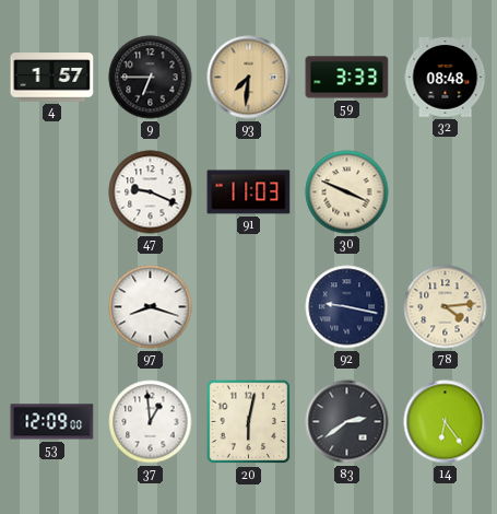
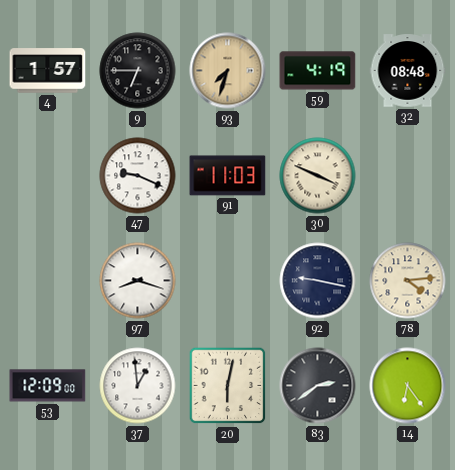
93: 7:31 -> 7:33 (228, 71)
59: 3:33 -> 4:19 (318, 71)
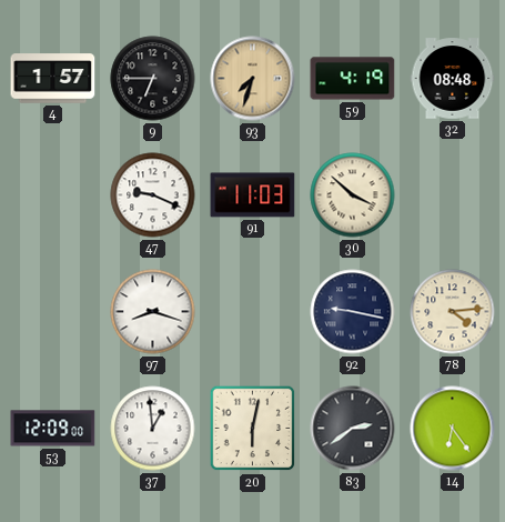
30: 3:49 -> 3:52 (353, 195)
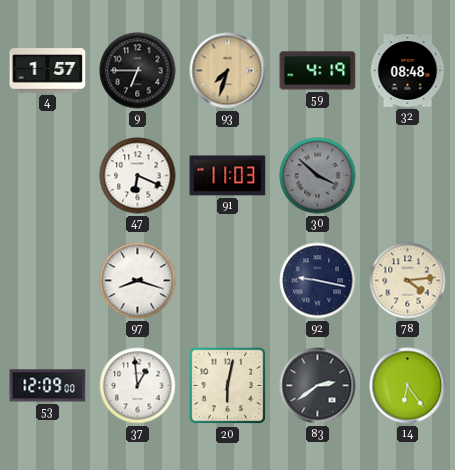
47: 9:19 -> 6:19 (138, 176)
30 dial: cream -> grey (318, 176)
